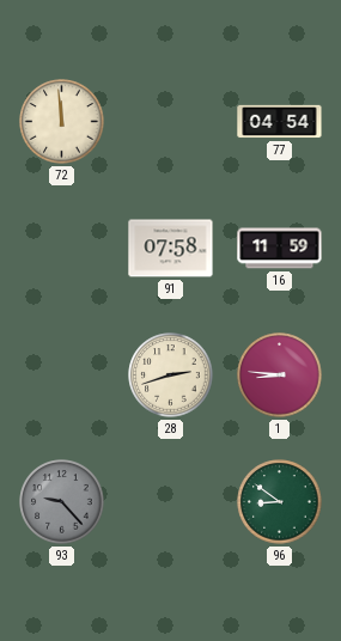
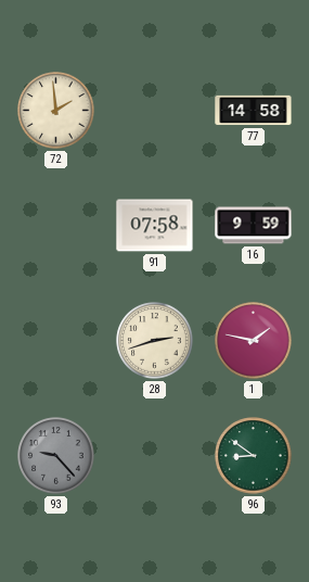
72: 11:59 -> 1:59 (56, 111)
77: 04:54 -> 14:58 (254, 111)
16: 11:59 -> 9:59 (254, 226)
1: 8:46 -> 1:47 (254, 341)
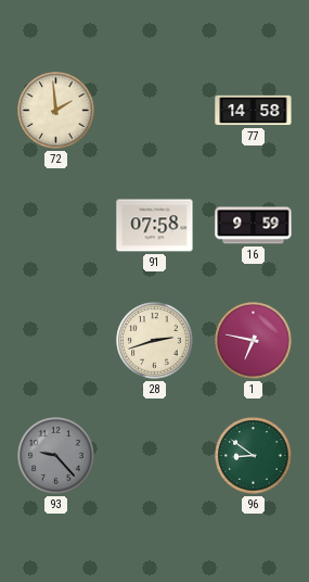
1: 1:47 -> 6:47 (254, 341)
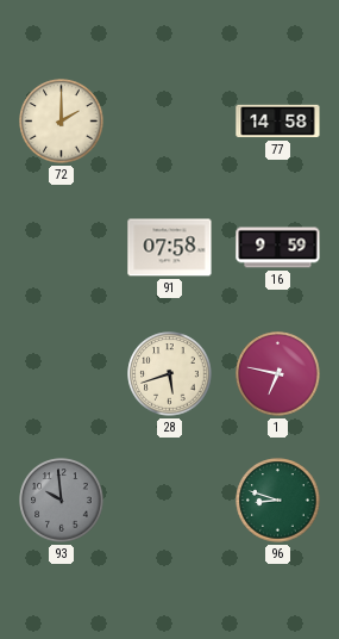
72: 1:59 -> 2:00 (62, 122)
28: 2:42 -> 5:42 (170, 374)
93: 9:23 -> 9:59 (62, 501)
96: 8:51 -> 8:48 (278, 501)
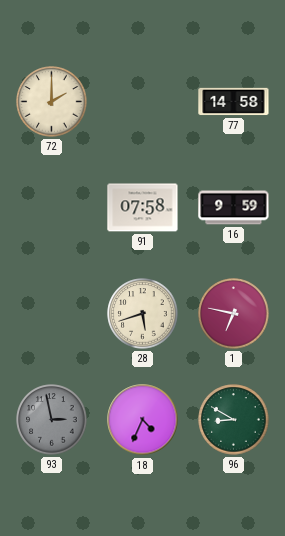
93: 9:59 -> 2:58 (52, 420)
18: none -> 4:34 (143, 420)
96: 8:48 -> 8:50 (234, 420)
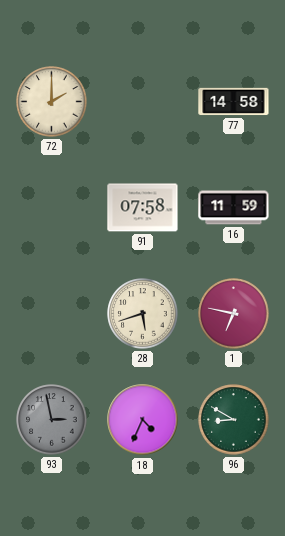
16: 9:59 -> 11:59 (234, 208)
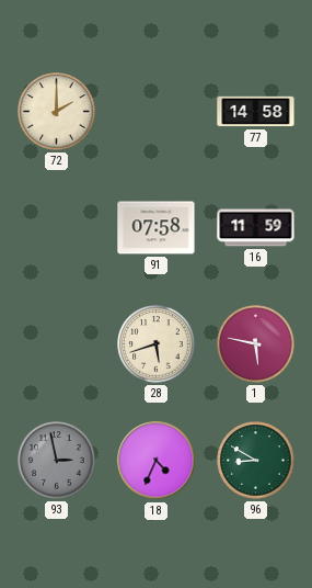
1: 6:47 -> 5:47 (256, 344)
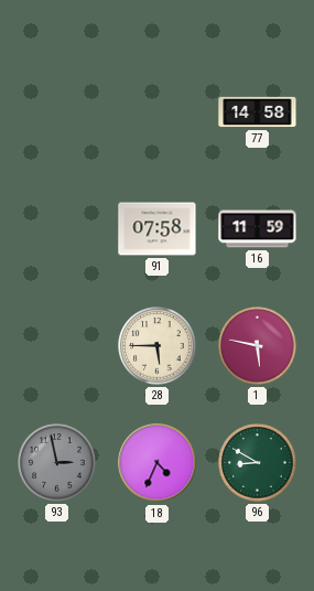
72: 2:00 -> none (57, 112)
28: 5:42 -> 5:45 (158, 346)
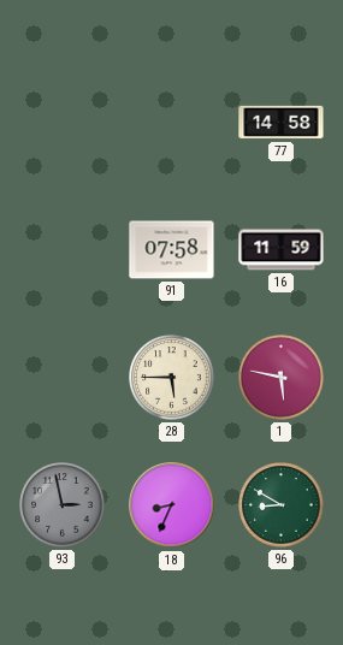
18: 4:34 -> 8:34 (172, 505)
